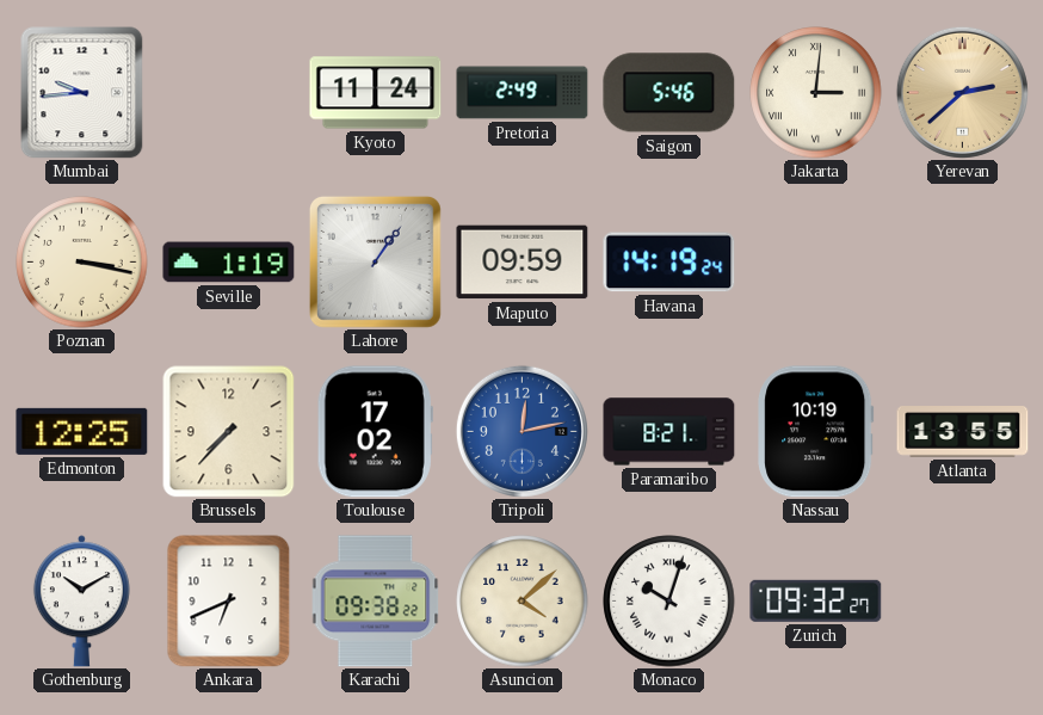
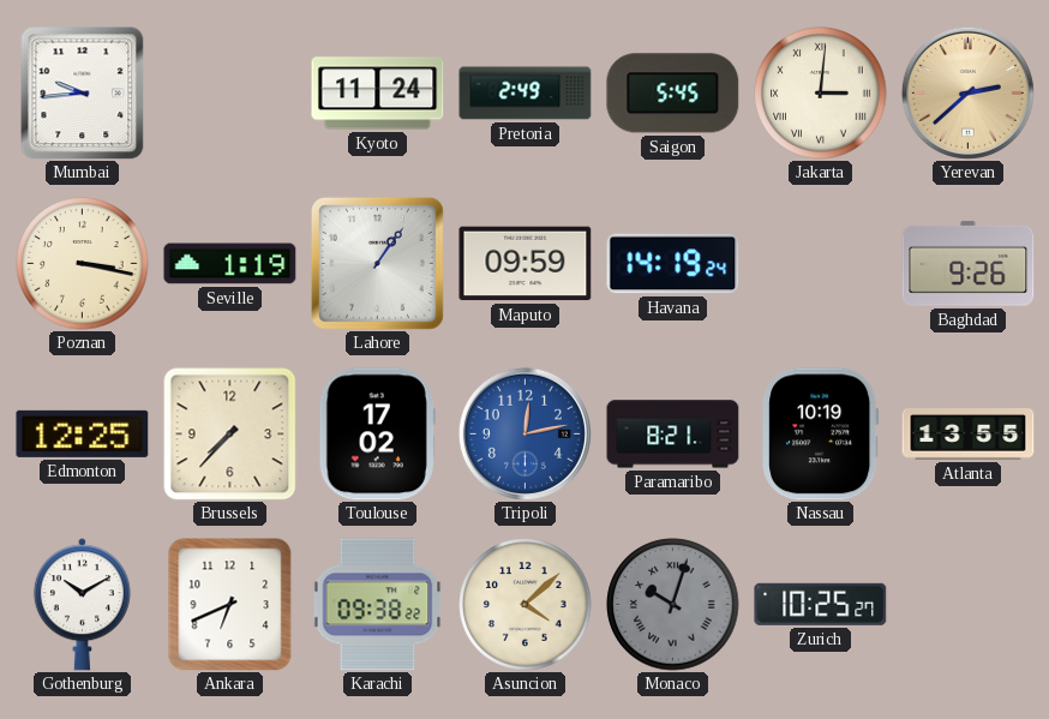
Saigon: 5:46 -> 5:45 (673, 94)
Baghdad: none -> 9:26 (969, 263)
Monaco dial: white -> grey (673, 605)
Zurich: 09:32 -> 10:25 (821, 604)
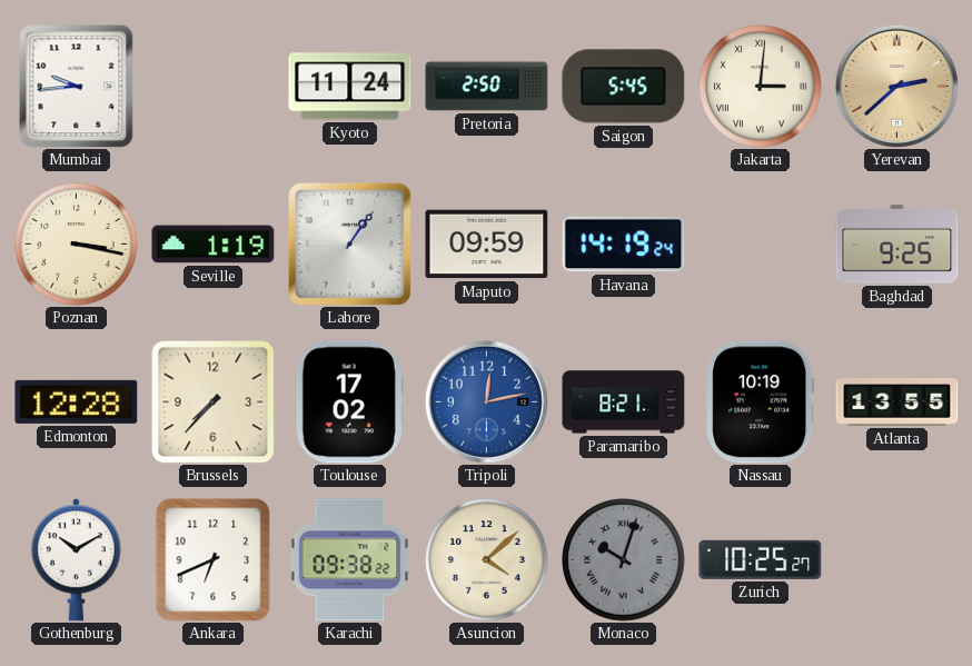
Pretoria: 2:49 -> 2:50 (487, 87)
Baghdad: 9:26 -> 9:25 (897, 243)
Edmonton: 12:25 -> 12:28 (77, 401)
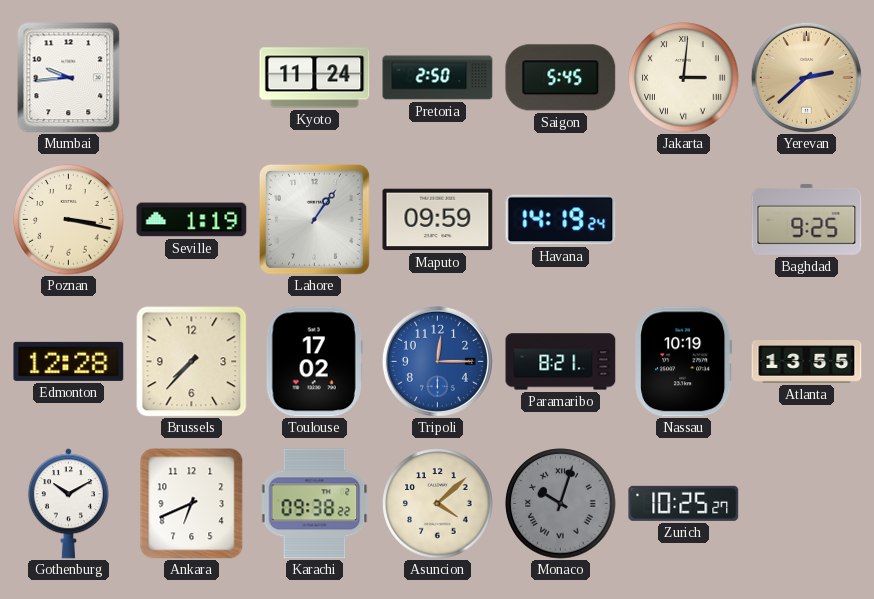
Tripoli: 12:13 -> 12:15 (437, 361)
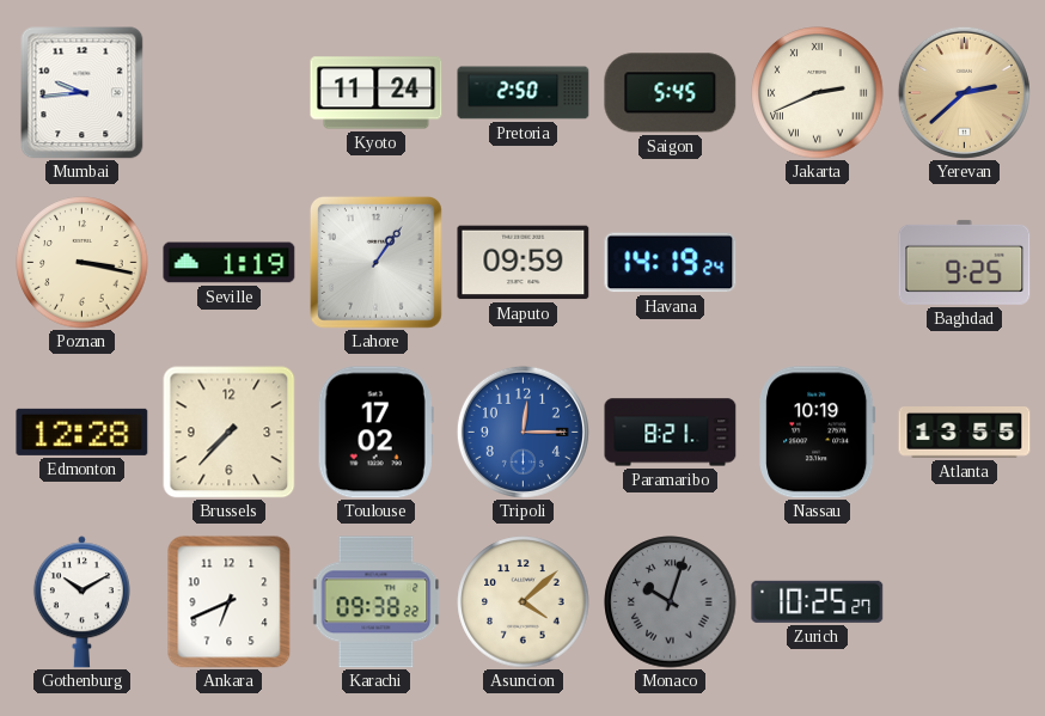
Jakarta: 3:01 -> 2:41 (818, 93)
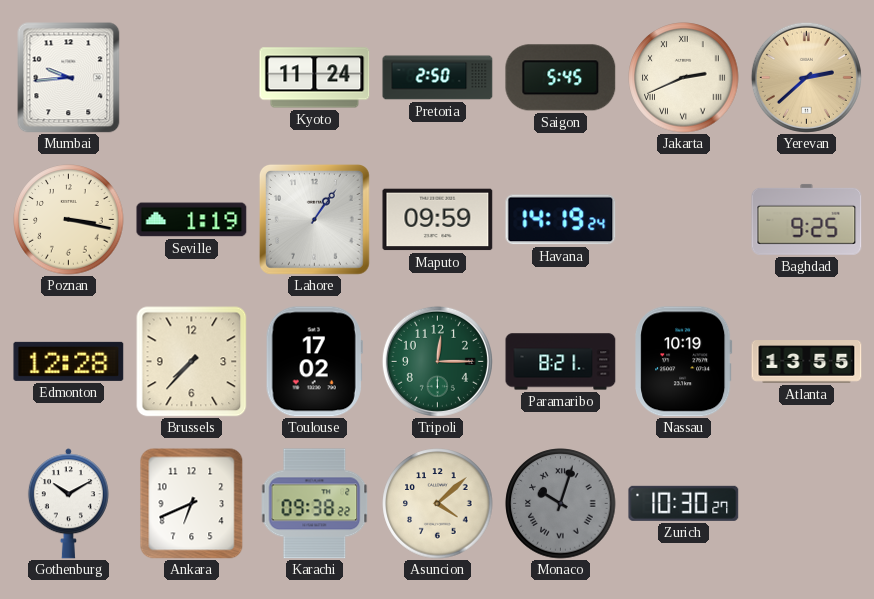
Tripoli dial: blue -> green (437, 361)
Zurich: 10:25 -> 10:30 (684, 503)
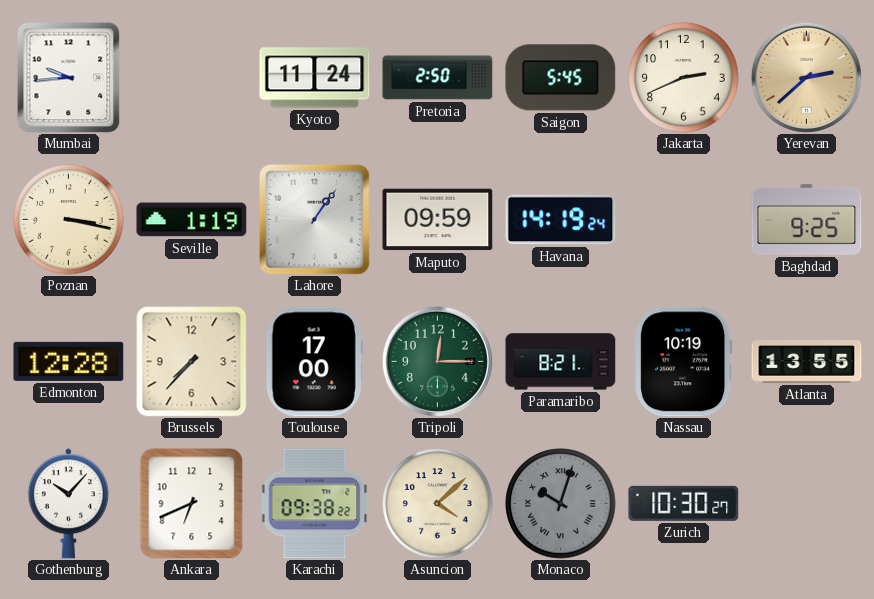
Jakarta numerals: Roman -> Arabic (684, 78)
Toulouse: 17:02 -> 17:00 (314, 362)
Gothenburg: 10:10 -> 10:07 (68, 504)
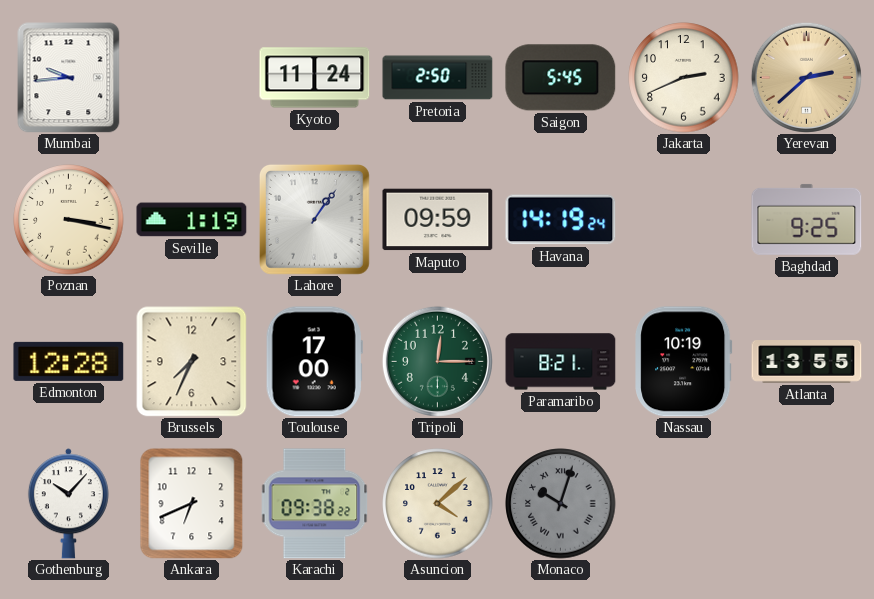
Brussels: 7:37 -> 7:34 (191, 361)
Zurich: 10:30 -> none (684, 503)
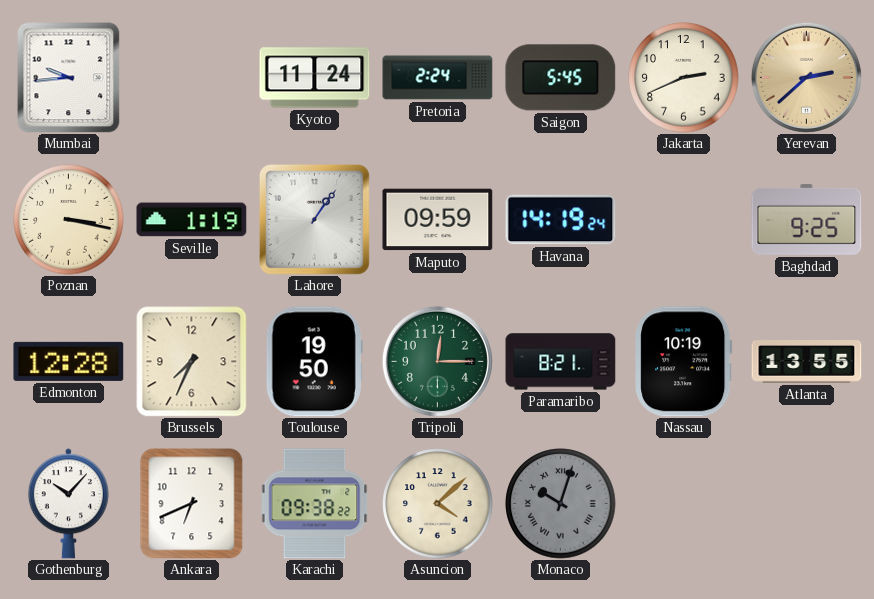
Pretoria: 2:50 -> 2:24 (438, 78)
Toulouse: 17:00 -> 19:50 (314, 362)
